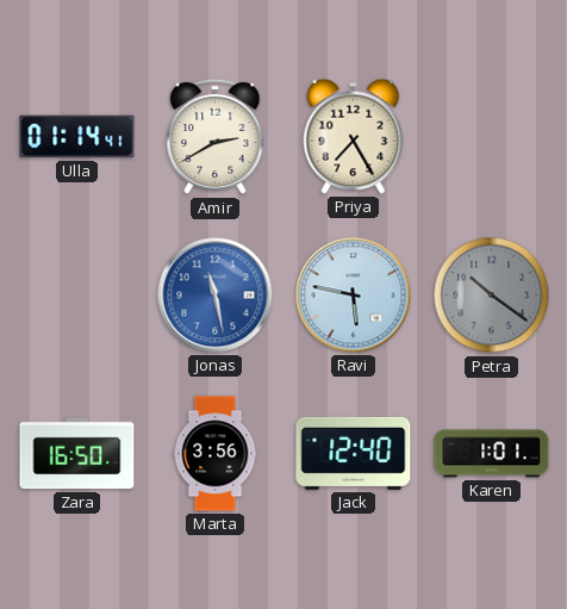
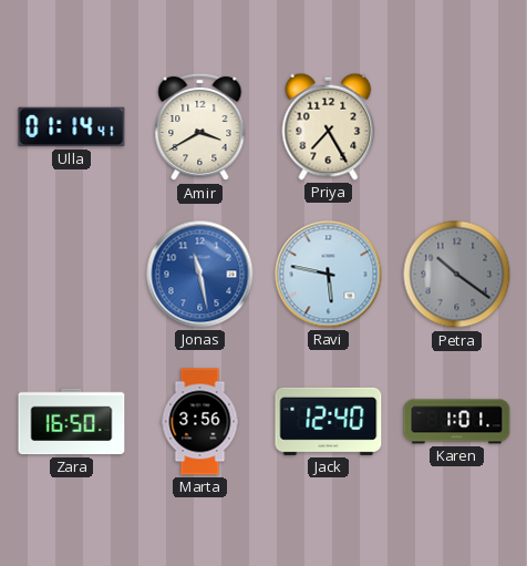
Amir: 2:40 -> 3:40 (200, 127)
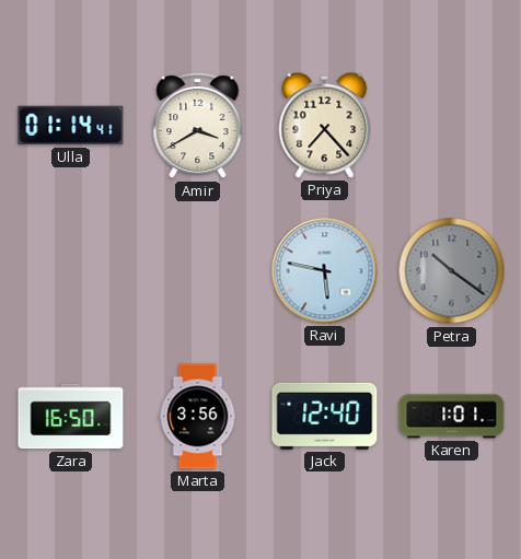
Priya: 7:25 -> 7:23 (325, 125)
Jonas: 11:28 -> none (200, 275)
